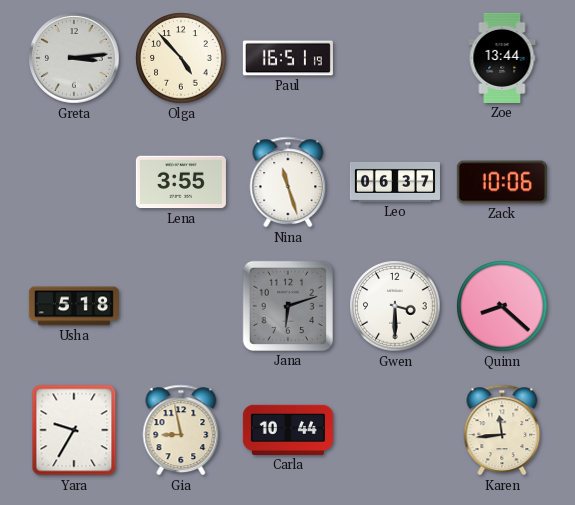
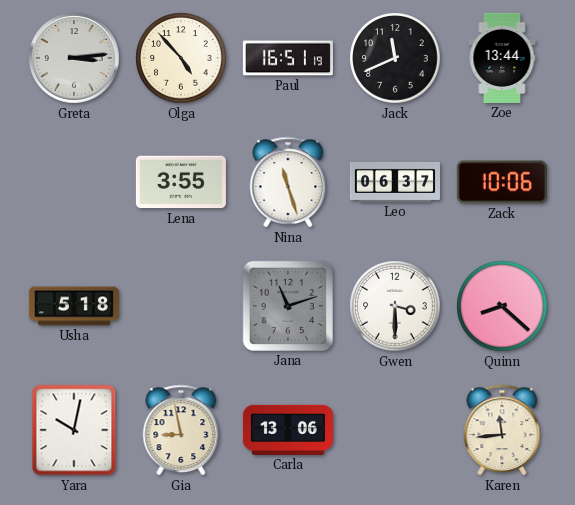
Jack: none -> 11:41 (395, 58)
Jana: 6:12 -> 11:12 (288, 306)
Yara: 9:35 -> 10:02 (74, 430)
Carla: 10:44 -> 13:06 (288, 430)
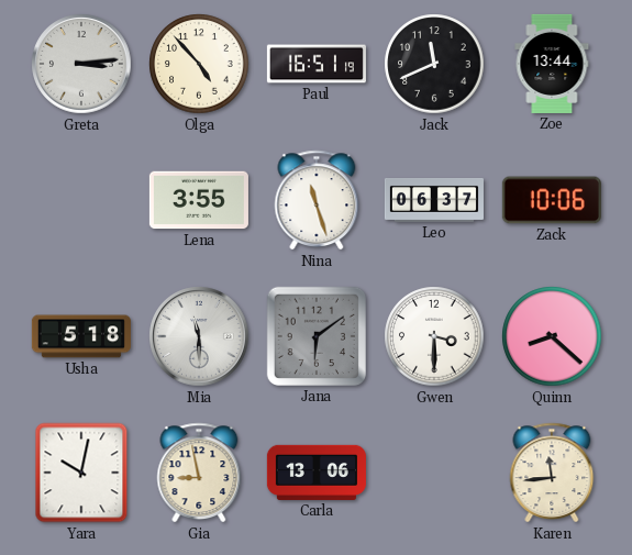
Mia: none -> 11:30 (199, 336)
Jana: 11:12 -> 6:09 (317, 336)
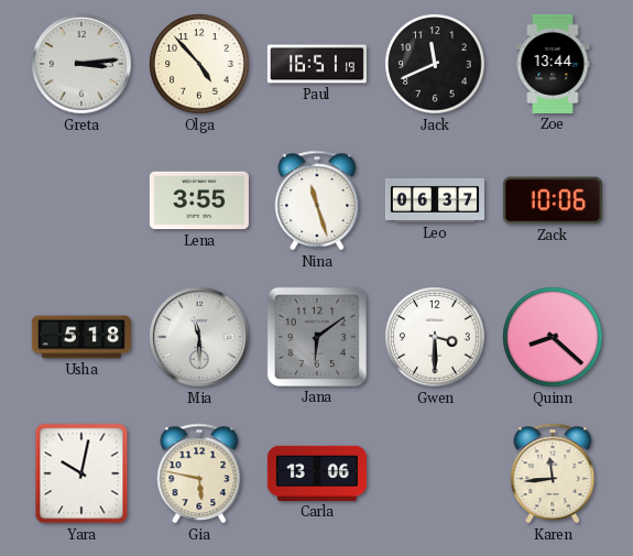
Gia: 8:58 -> 5:47 (199, 473)
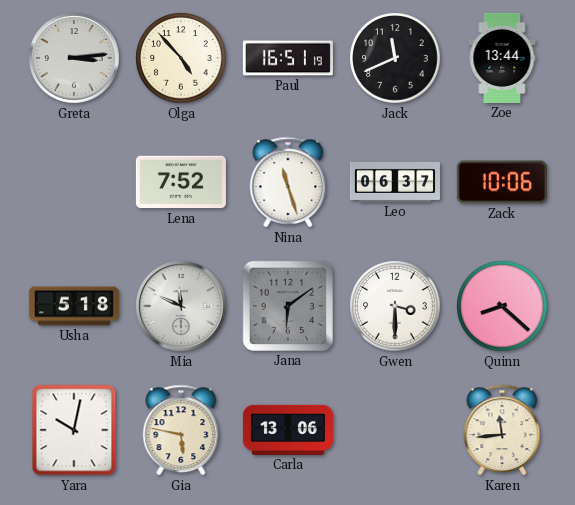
Lena: 3:55 -> 7:52 (181, 182)
Mia: 11:30 -> 11:49 (181, 306)
